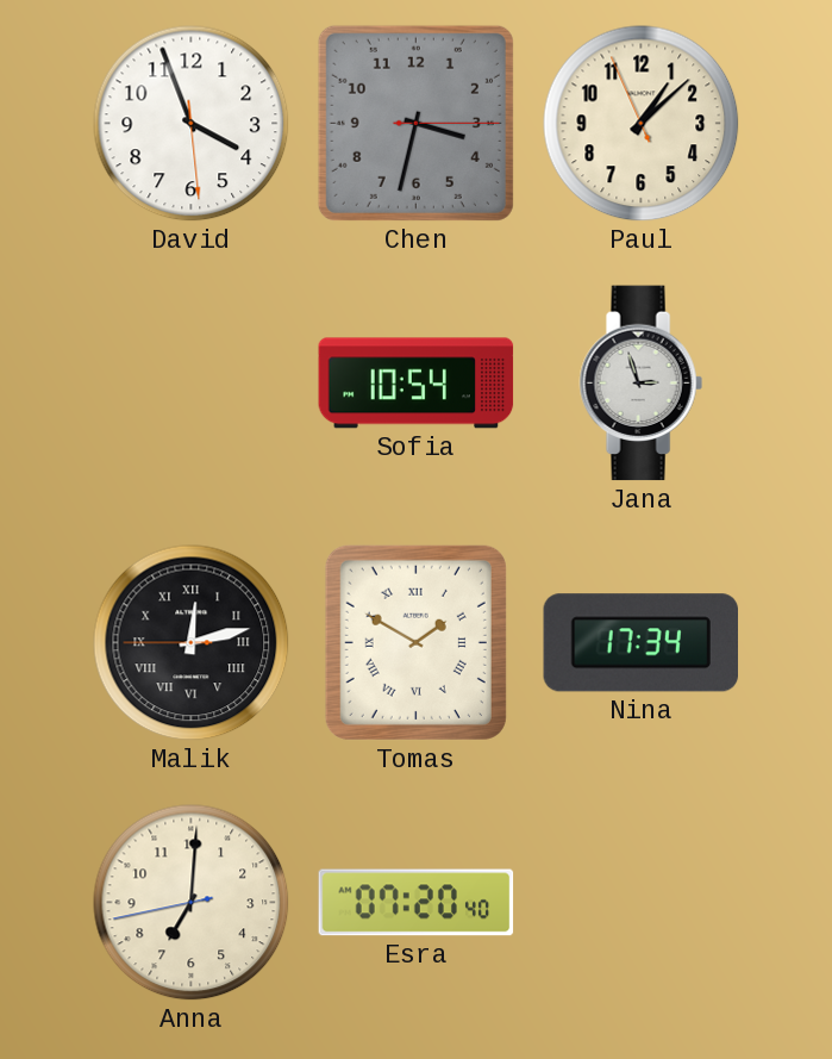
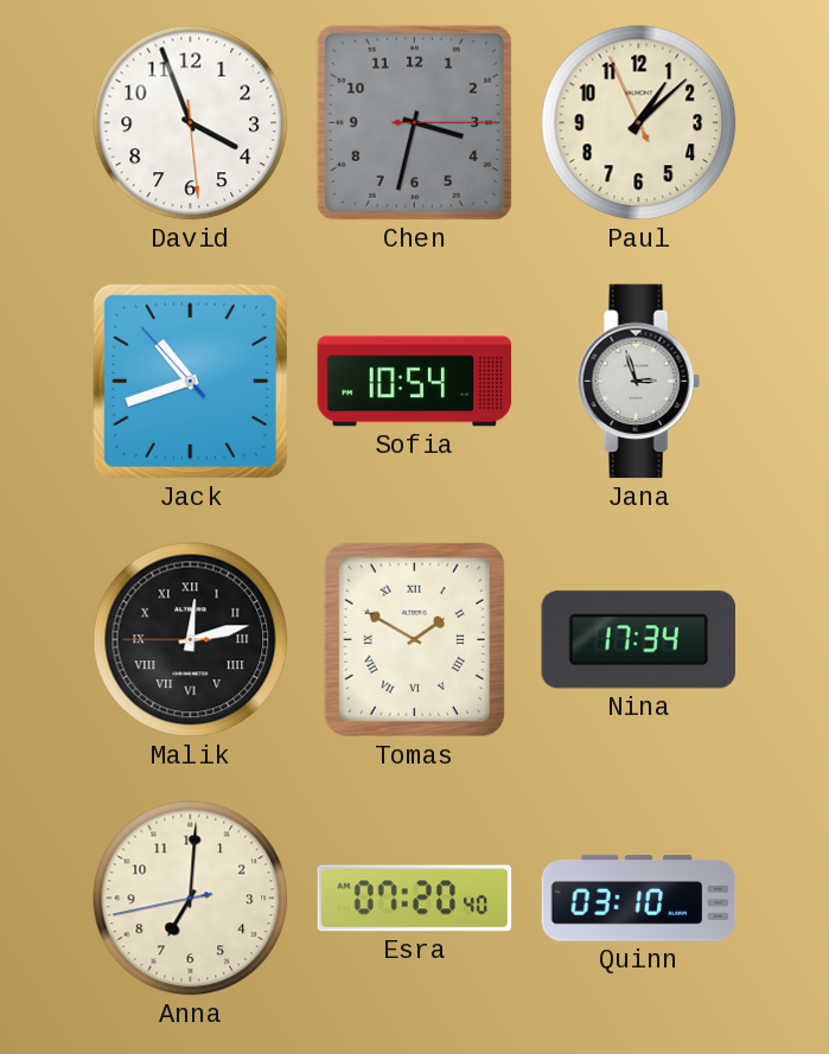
Jack: none -> 10:41 (190, 381)
Quinn: none -> 03:10 (639, 899)
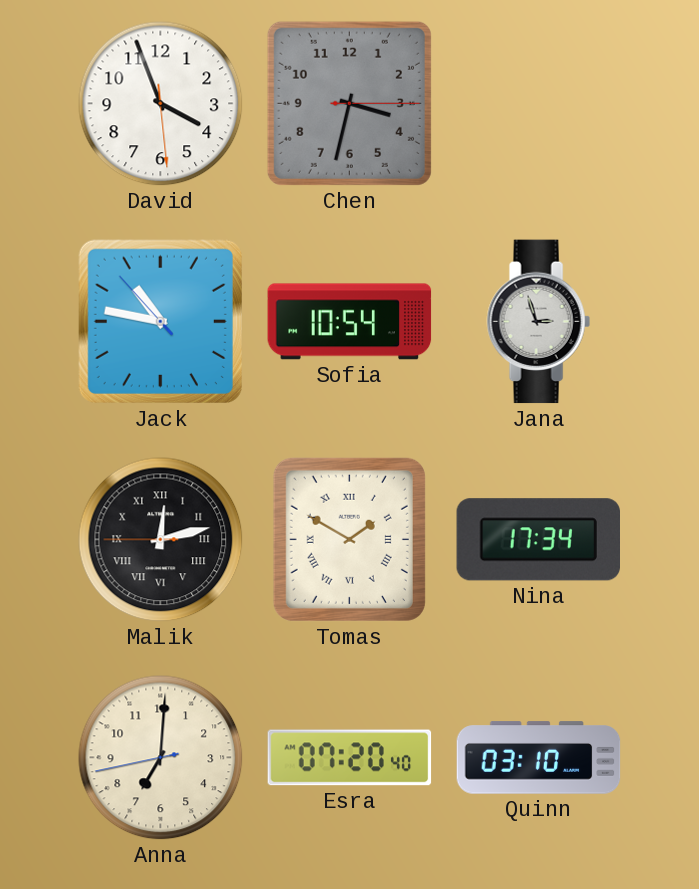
Paul: 1:07 -> none (639, 123)
Jack: 10:41 -> 10:46 (160, 321)
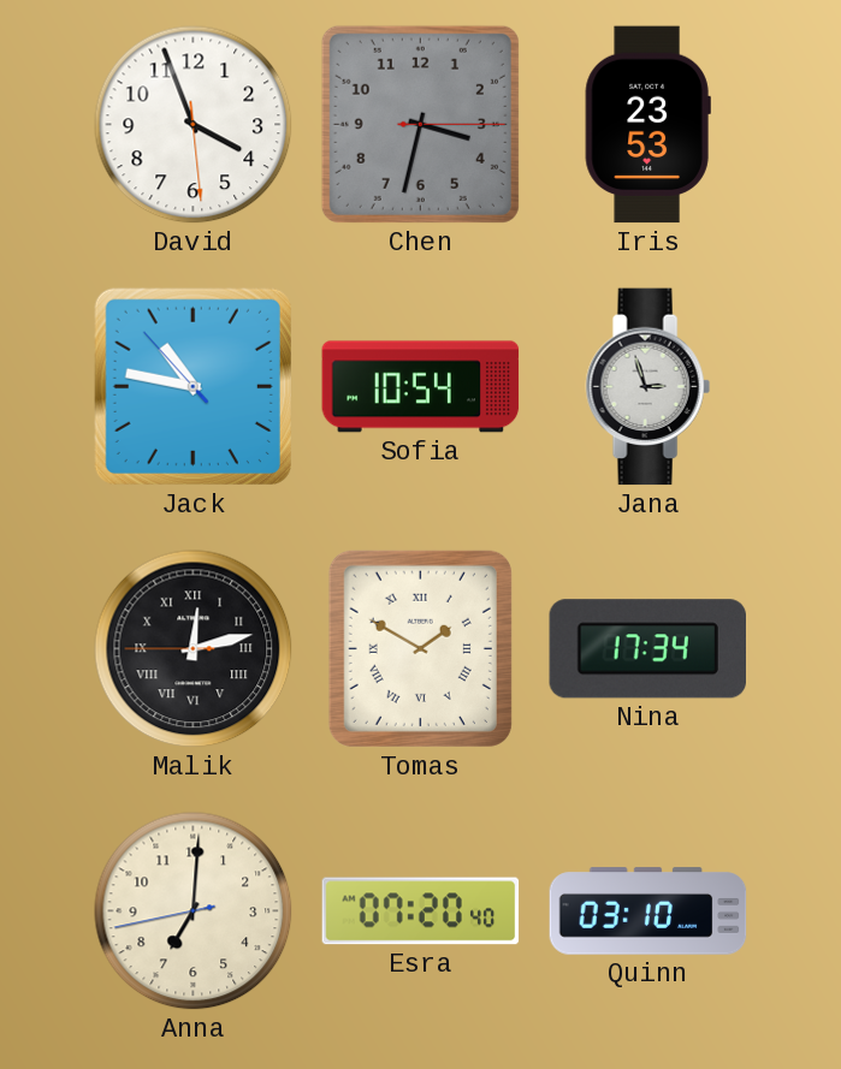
Iris: none -> 23:53 (647, 125)
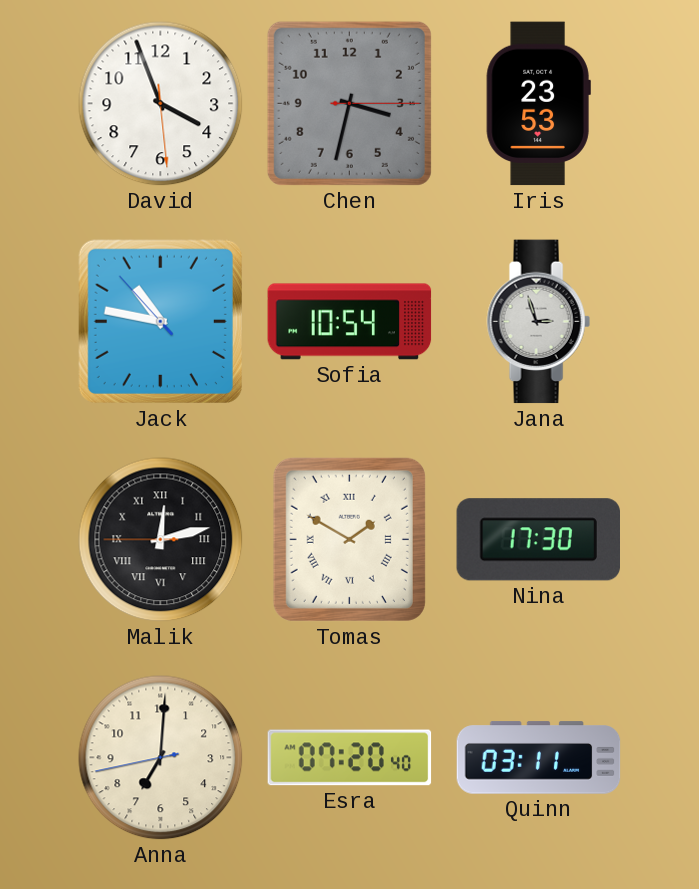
Nina: 17:34 -> 17:30 (538, 540)
Quinn: 03:10 -> 03:11 (539, 758)
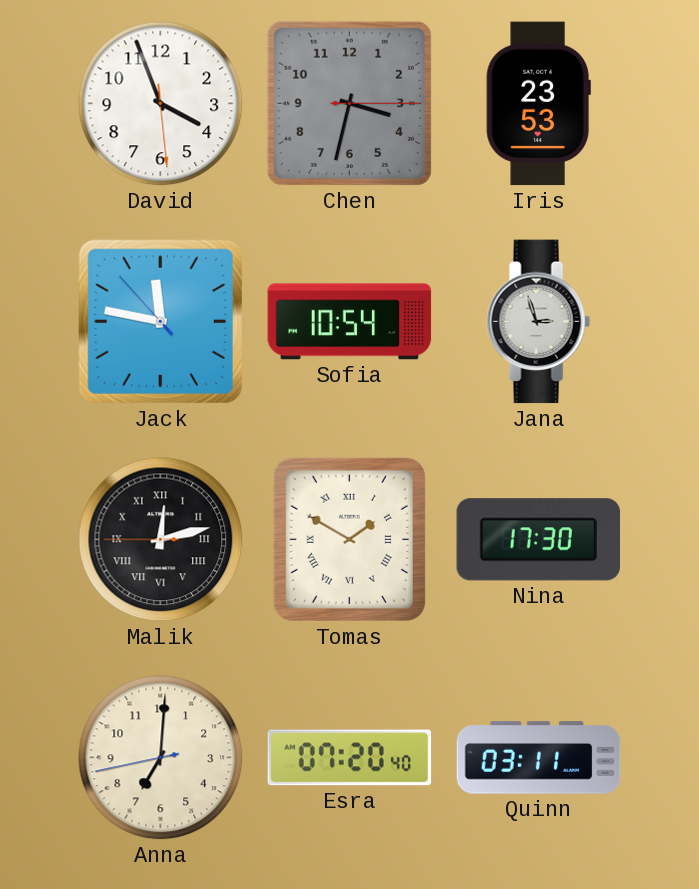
Jack: 10:46 -> 11:46 (160, 321)
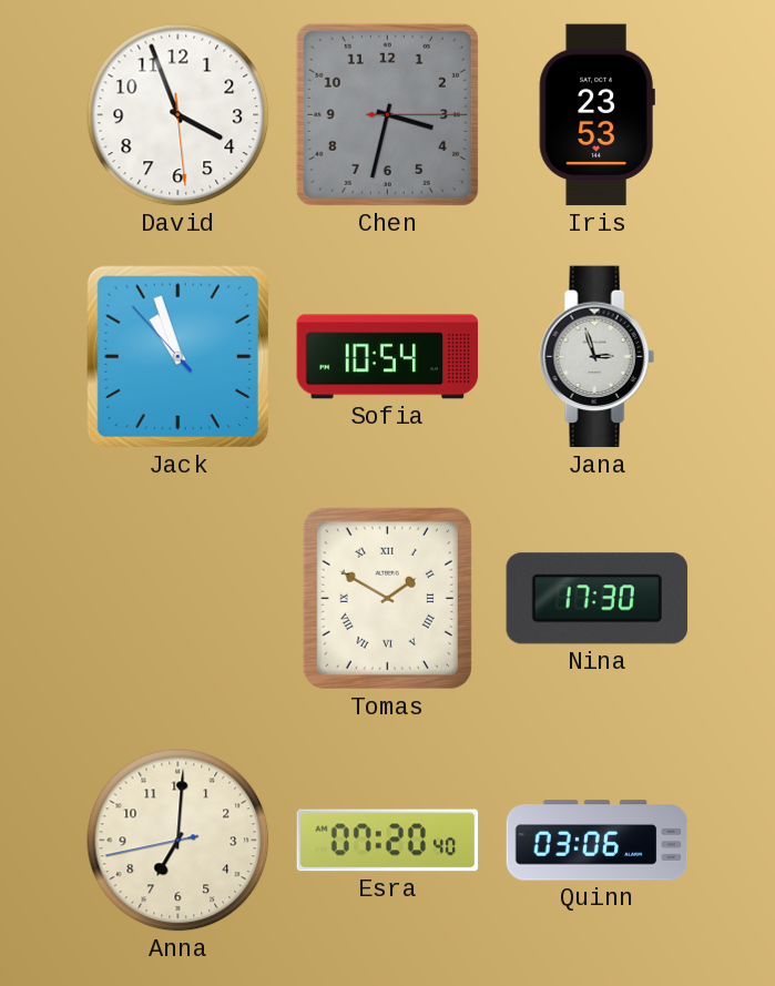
Jack: 11:46 -> 10:56 (177, 356)
Malik: 12:12 -> none (161, 540)
Quinn: 03:11 -> 03:06 (598, 841)
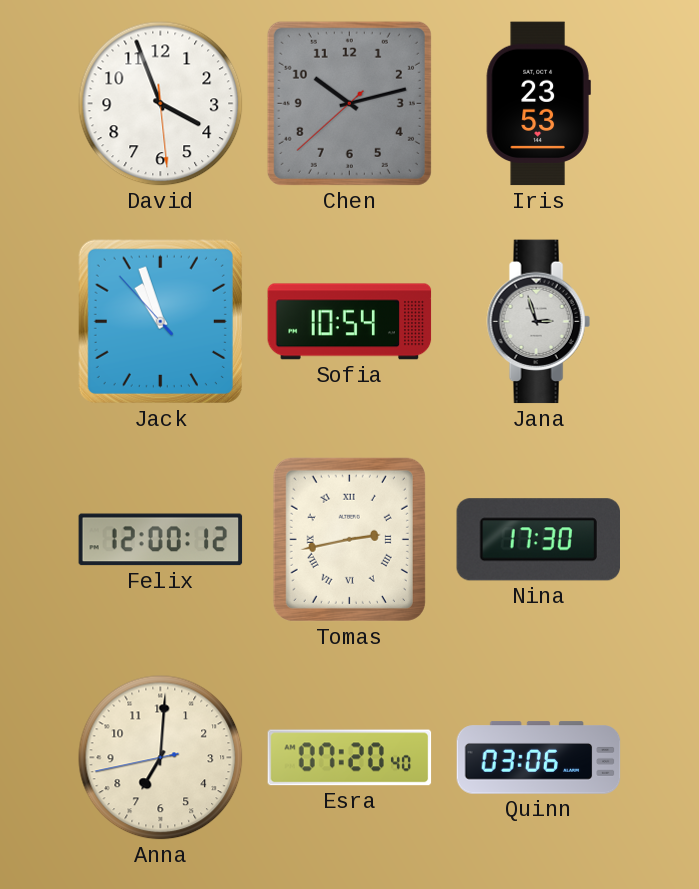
Chen: 3:32 -> 10:12 (349, 103)
Felix: none -> 12:00 (161, 540)
Tomas: 1:50 -> 2:43 (349, 539)
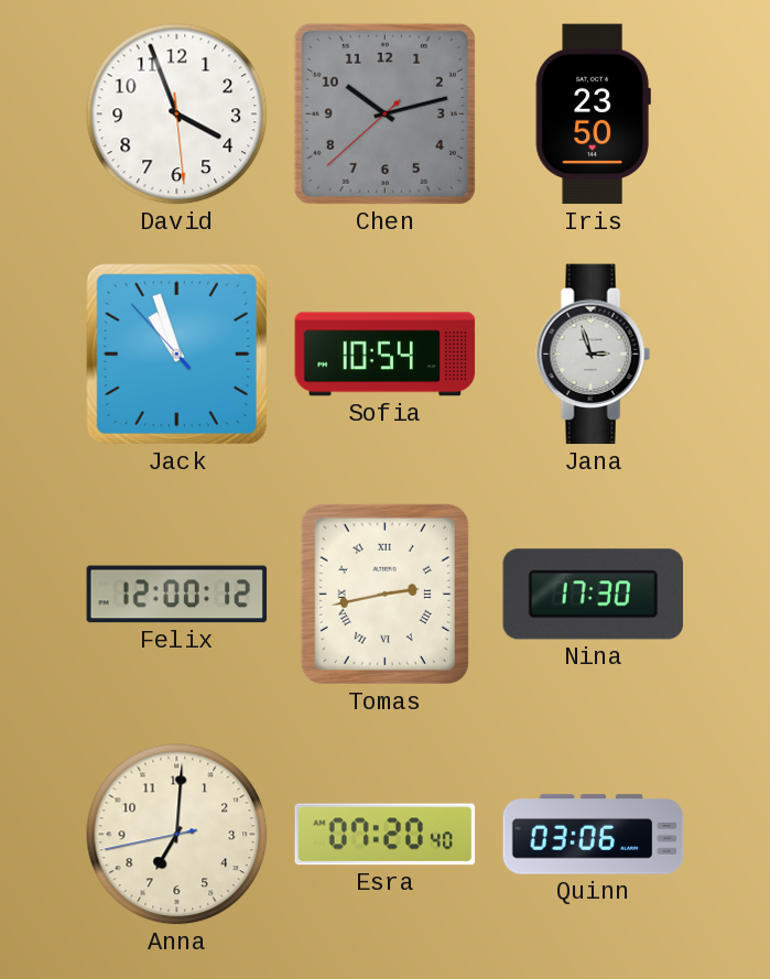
Iris: 23:53 -> 23:50 (593, 115)
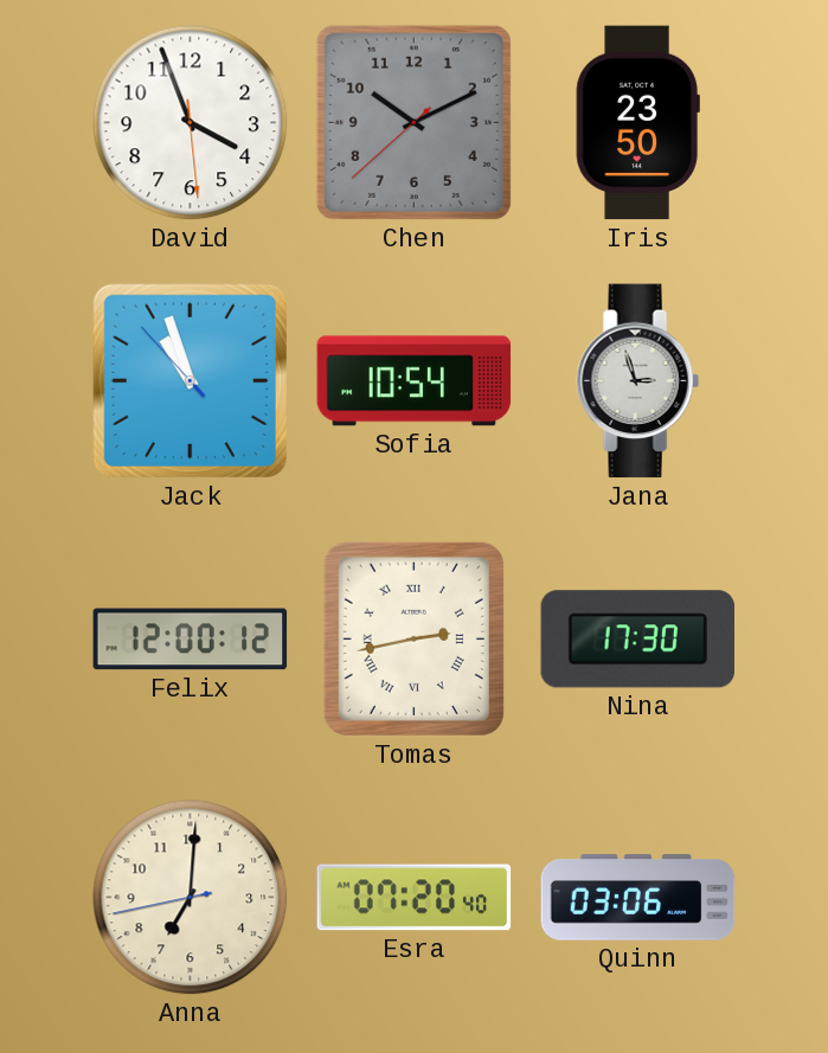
Chen: 10:12 -> 10:10 (413, 122)
